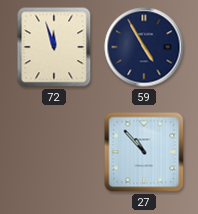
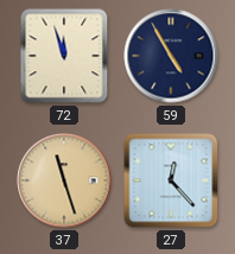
37: none -> 11:27 (64, 180)
27: 10:53 -> 12:23 (171, 180)
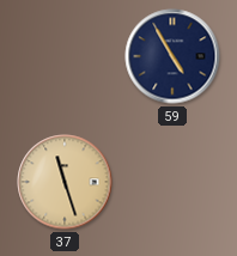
72: 11:57 -> none (64, 56)
27: 12:23 -> none (171, 180)
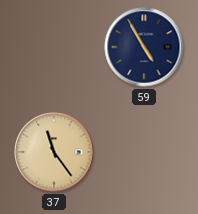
37: 11:27 -> 11:24 (54, 152)
